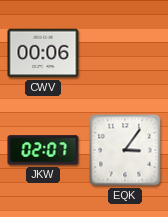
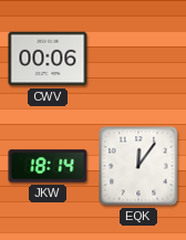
JKW: 02:07 -> 18:14 (48, 166)
EQK: 3:06 -> 12:06 (138, 166)
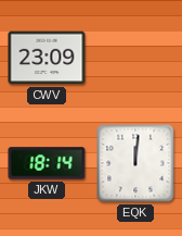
CWV: 00:06 -> 23:09 (47, 58)
EQK: 12:06 -> 12:01 (135, 163)
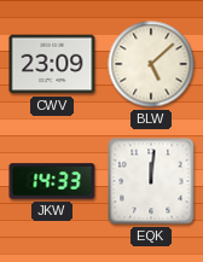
BLW: none -> 5:08 (151, 64)
JKW: 18:14 -> 14:33 (52, 181)
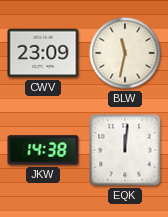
BLW: 5:08 -> 11:32 (125, 53)
JKW: 14:33 -> 14:38 (43, 150)
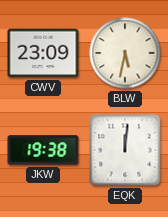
BLW: 11:32 -> 5:32 (125, 53)
JKW: 14:38 -> 19:38 (43, 150)
